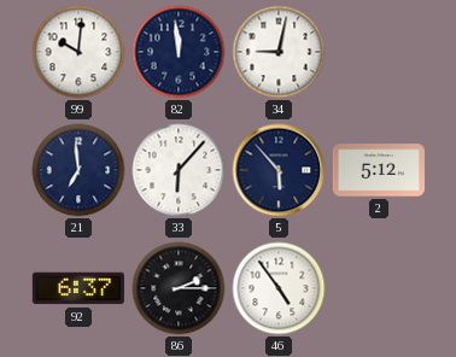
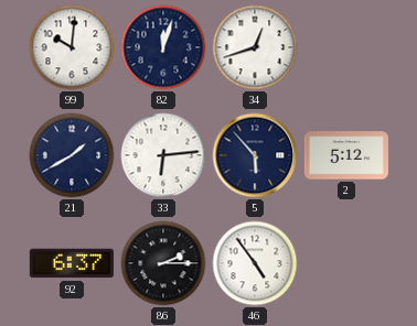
82: 11:59 -> 12:03 (163, 47)
34: 9:02 -> 12:42 (255, 47)
21: 6:59 -> 1:40 (72, 155)
33: 6:07 -> 6:14 (163, 155)
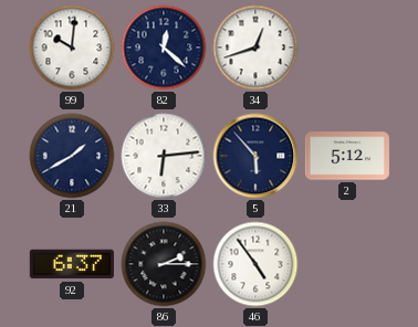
82: 12:03 -> 12:22 (164, 48)
